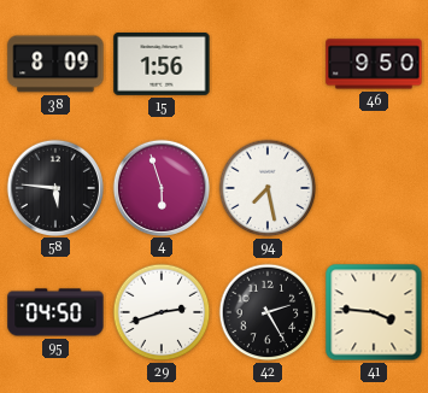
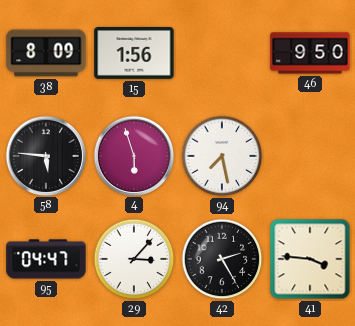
95: 04:50 -> 04:47 (46, 259)
29: 2:42 -> 3:07 (134, 259)
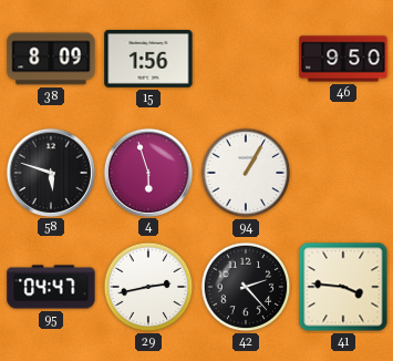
58: 5:46 -> 5:48 (50, 172)
94: 7:28 -> 1:05 (246, 173)
29: 3:07 -> 2:43 (148, 287)
42: 2:25 -> 2:23 (246, 287)
